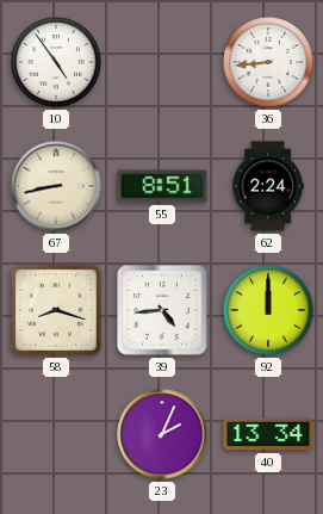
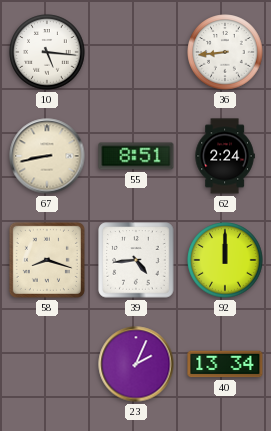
10: 4:54 -> 5:16 (47, 52)
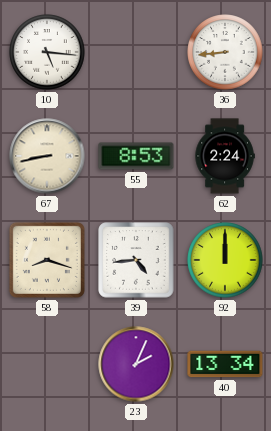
55: 8:51 -> 8:53 (136, 156)
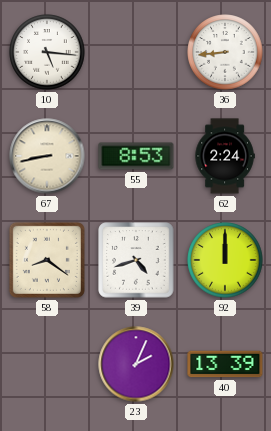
58: 8:18 -> 8:21 (47, 260)
39: 4:44 -> 4:42 (136, 260)
40: 13:34 -> 13:39 (225, 364)
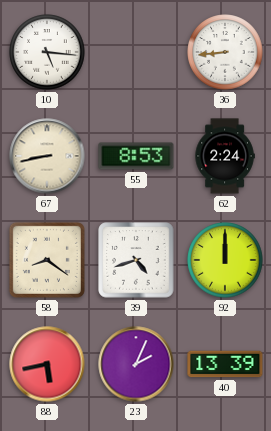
88: none -> 5:43 (47, 364)
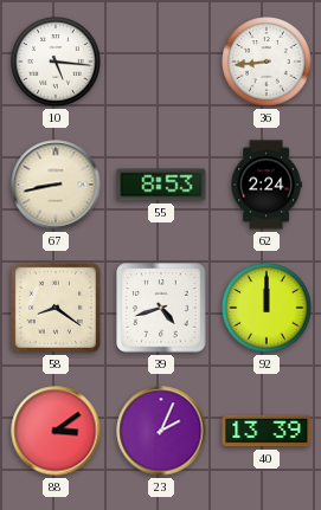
88: 5:43 -> 3:09 (56, 431)
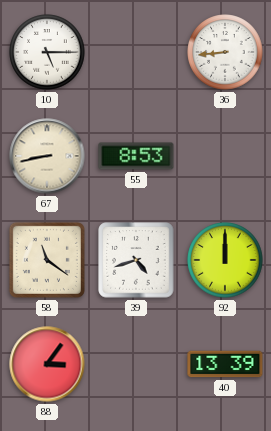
10: 5:16 -> 5:15 (47, 52)
62: 2:24 -> none (267, 185)
58: 8:21 -> 11:21 (47, 260)
88: 3:09 -> 3:06 (47, 364)
23: 2:04 -> none (161, 431)
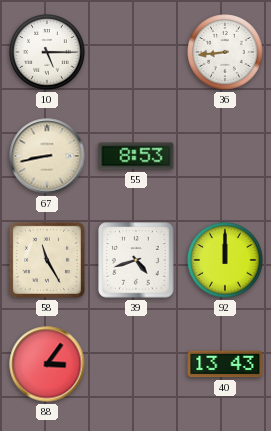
58: 11:21 -> 11:25 (47, 260)
40: 13:39 -> 13:43 (225, 364)
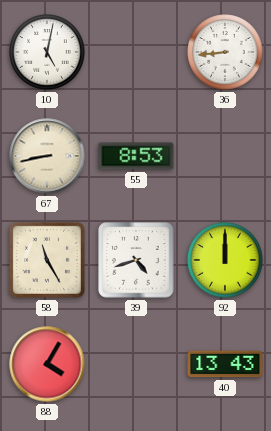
10: 5:15 -> 5:02 (47, 52)
88: 3:06 -> 4:05 (47, 364)
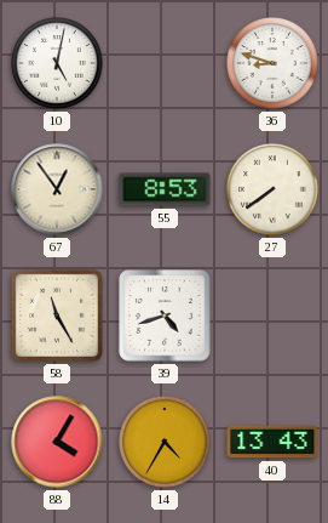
36: 8:44 -> 8:48 (272, 63)
67: 8:43 -> 12:54 (57, 189)
27: none -> 7:39 (272, 189)
92: 12:00 -> none (225, 260)
14: none -> 4:35 (165, 442)
